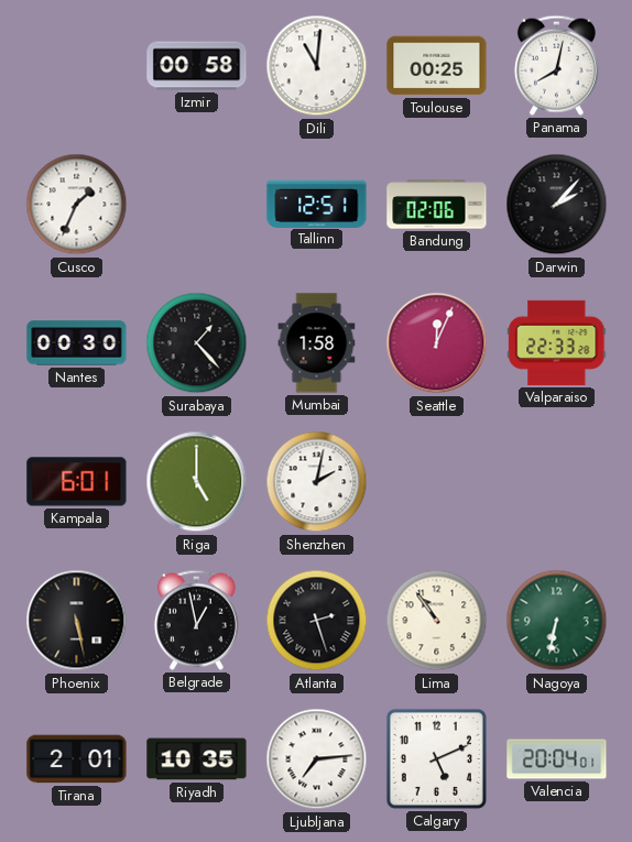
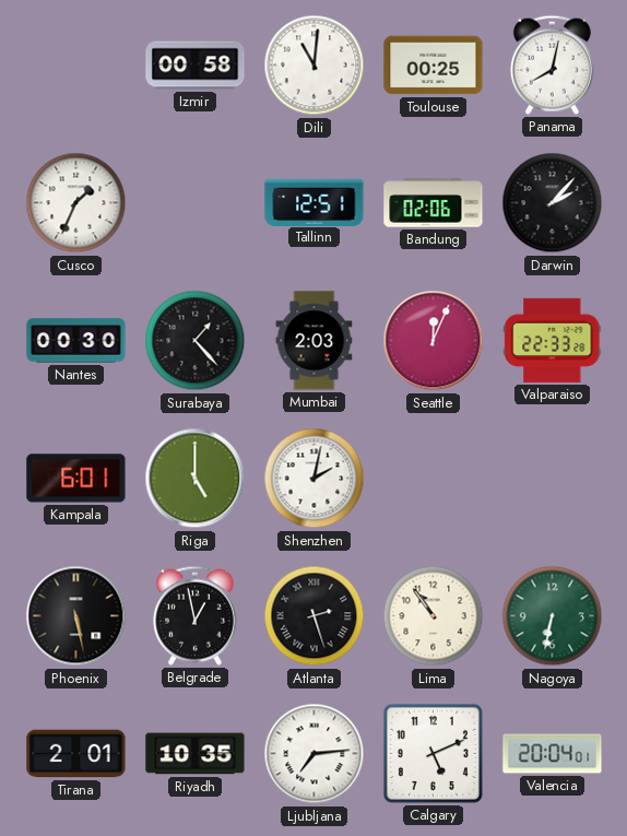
Mumbai: 1:58 -> 2:03 (315, 341)
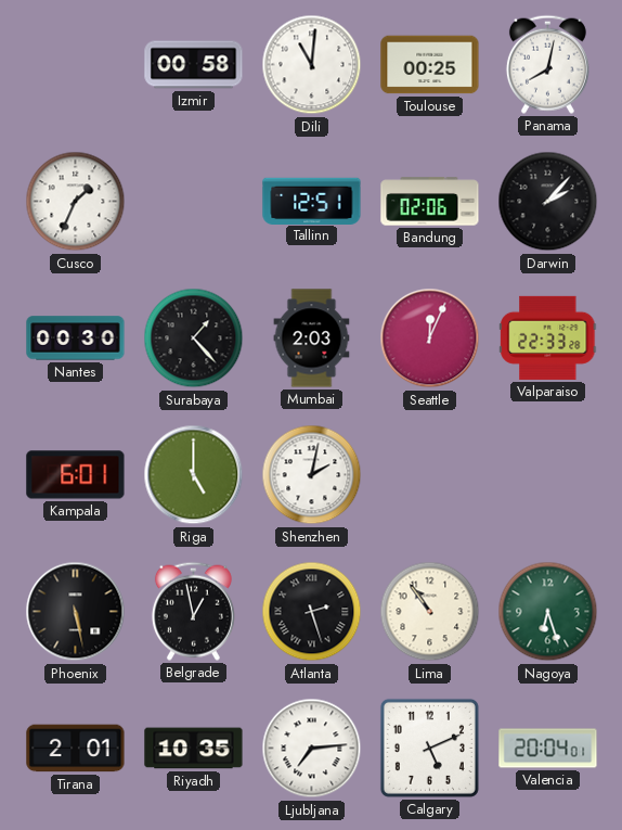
Nagoya: 6:32 -> 6:27 (548, 612)
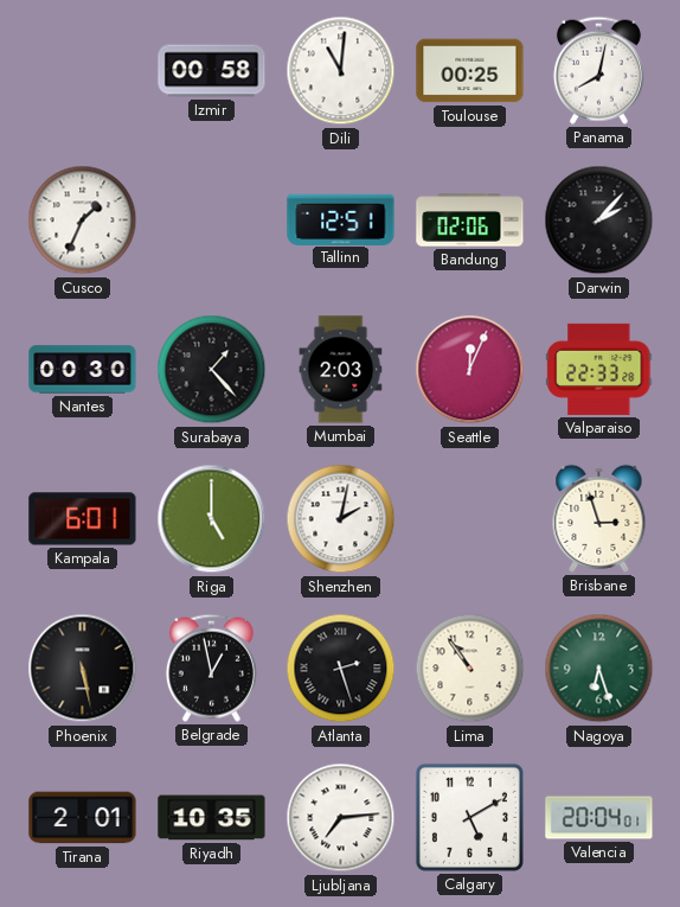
Brisbane: none -> 2:57 (599, 518)
Calgary: 5:11 -> 5:10 (469, 817)
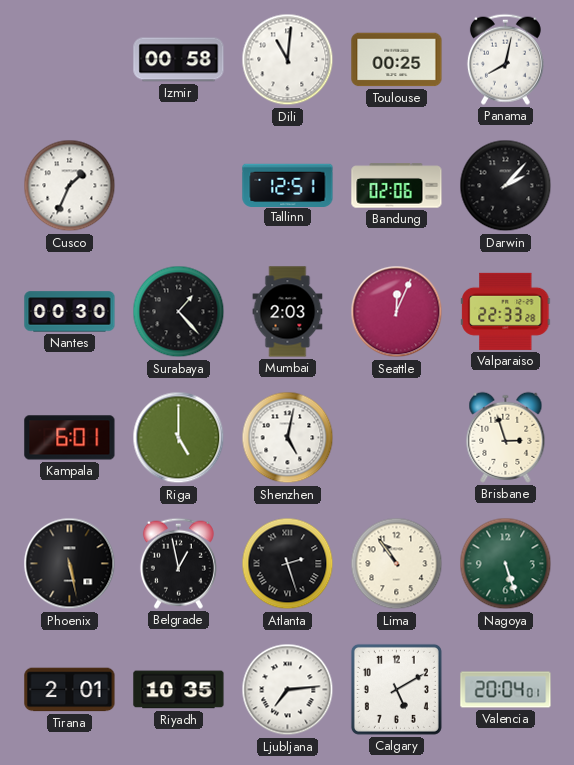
Shenzhen: 2:02 -> 5:02 (288, 438)
Nagoya: 6:27 -> 5:27 (506, 564)
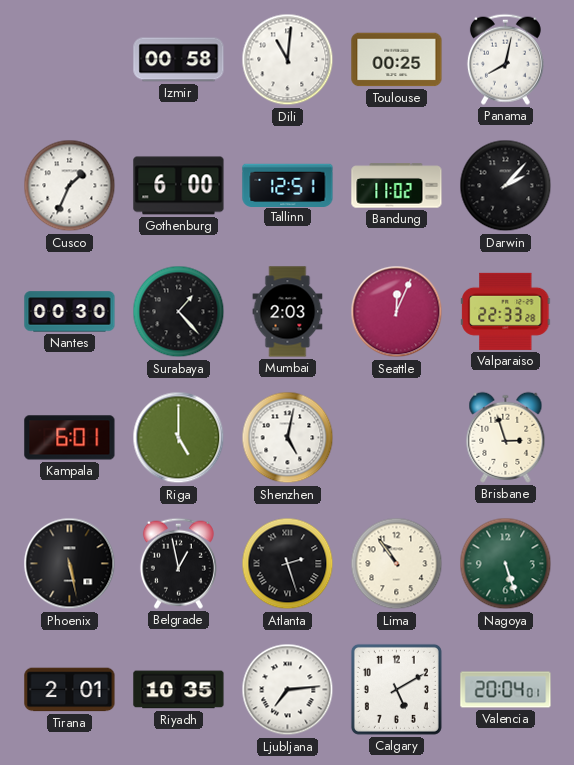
Gothenburg: none -> 6:00 (179, 186)
Bandung: 02:06 -> 11:02 (397, 186)
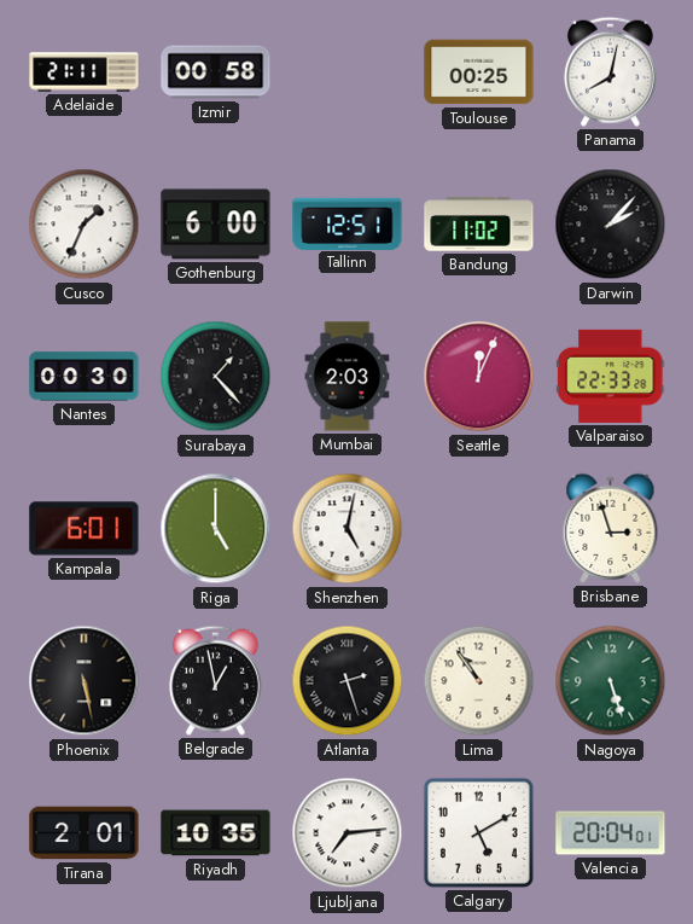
Adelaide: none -> 21:11 (85, 72)
Dili: 11:01 -> none (288, 60)
